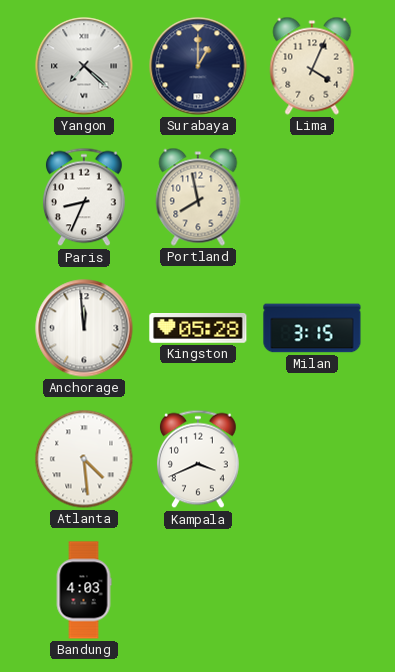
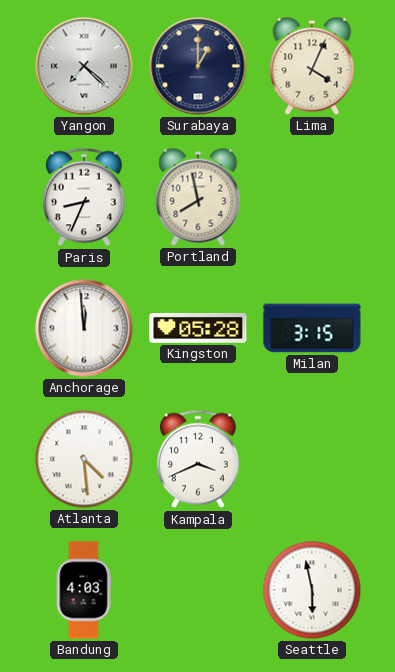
Seattle: none -> 5:58 (312, 590)
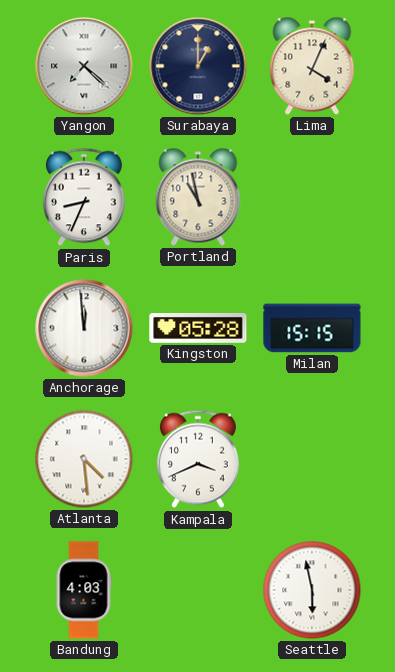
Portland: 7:58 -> 10:58 (198, 197)
Milan: 3:15 -> 15:15 (312, 328)
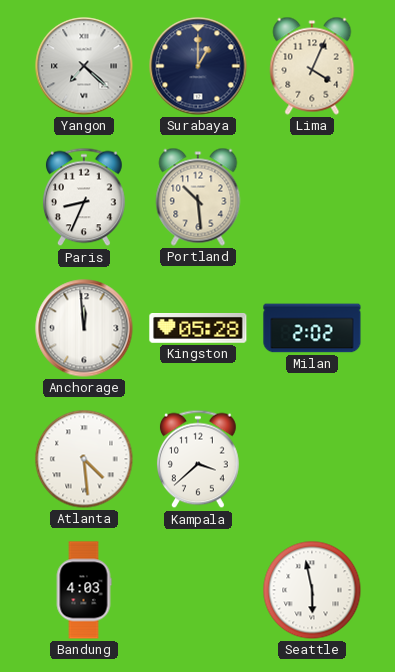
Portland: 10:58 -> 10:29 (198, 197)
Milan: 15:15 -> 2:02 (312, 328)
Kampala: 3:41 -> 3:38 (198, 459)
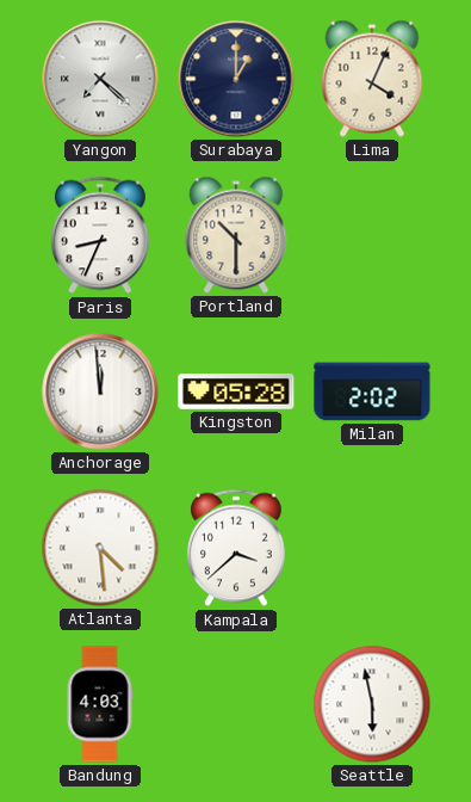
Portland: 10:29 -> 10:30 (236, 235)
